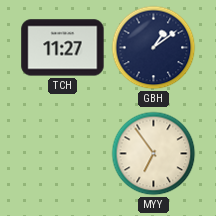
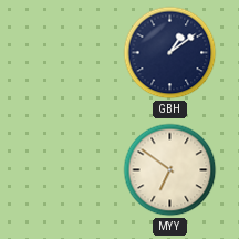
TCH: 11:27 -> none (63, 48)
MYY: 6:54 -> 6:51 (170, 170)
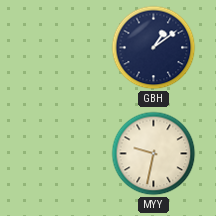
MYY: 6:51 -> 9:32 (154, 154)
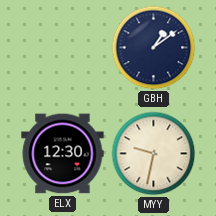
ELX: none -> 12:30 (63, 154)
